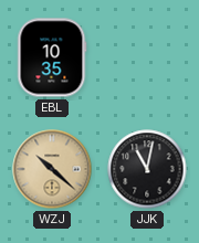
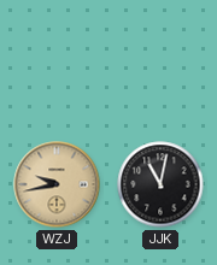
EBL: 10:35 -> none (52, 57)
WZJ: 10:22 -> 9:43 (57, 184)
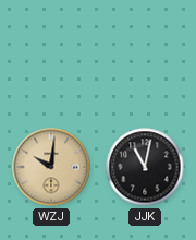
WZJ: 9:43 -> 10:01 (51, 167)
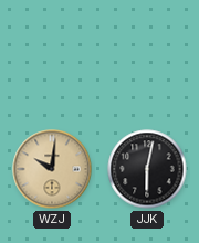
JJK: 11:02 -> 6:02 (147, 169)
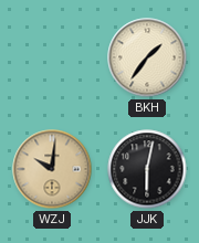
BKH: none -> 1:36 (147, 57)
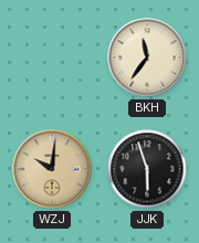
BKH: 1:36 -> 11:36 (147, 57)
JJK: 6:02 -> 5:57 (147, 169)
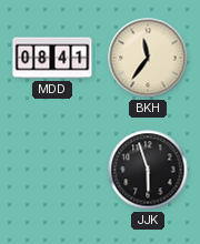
MDD: none -> 08:41 (52, 58)
WZJ: 10:01 -> none (52, 169)
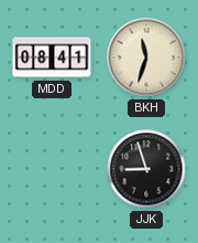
BKH: 11:36 -> 11:33 (146, 57)
JJK: 5:57 -> 8:57 (146, 169)
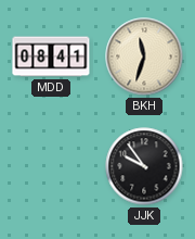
JJK: 8:57 -> 9:54 (144, 166)
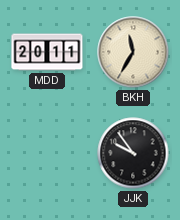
MDD: 08:41 -> 20:11 (47, 52)
BKH: 11:33 -> 11:35 (133, 52)
